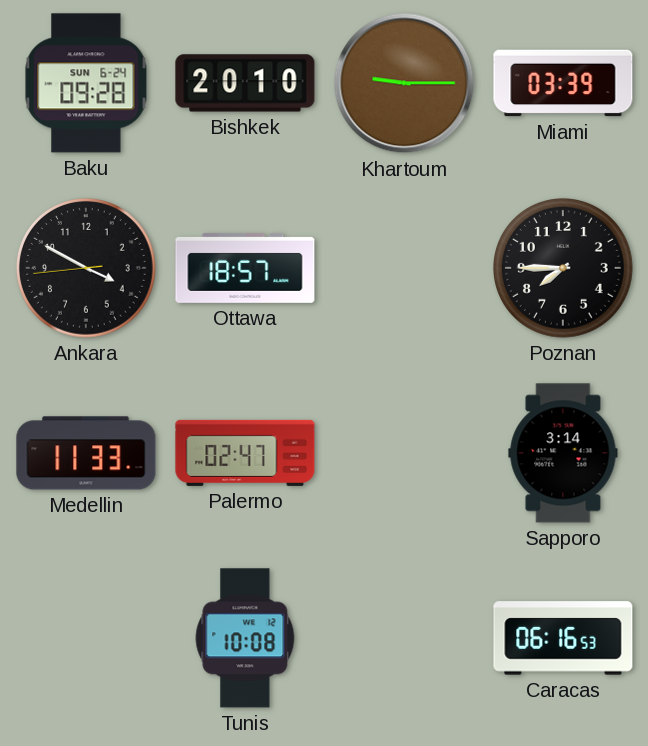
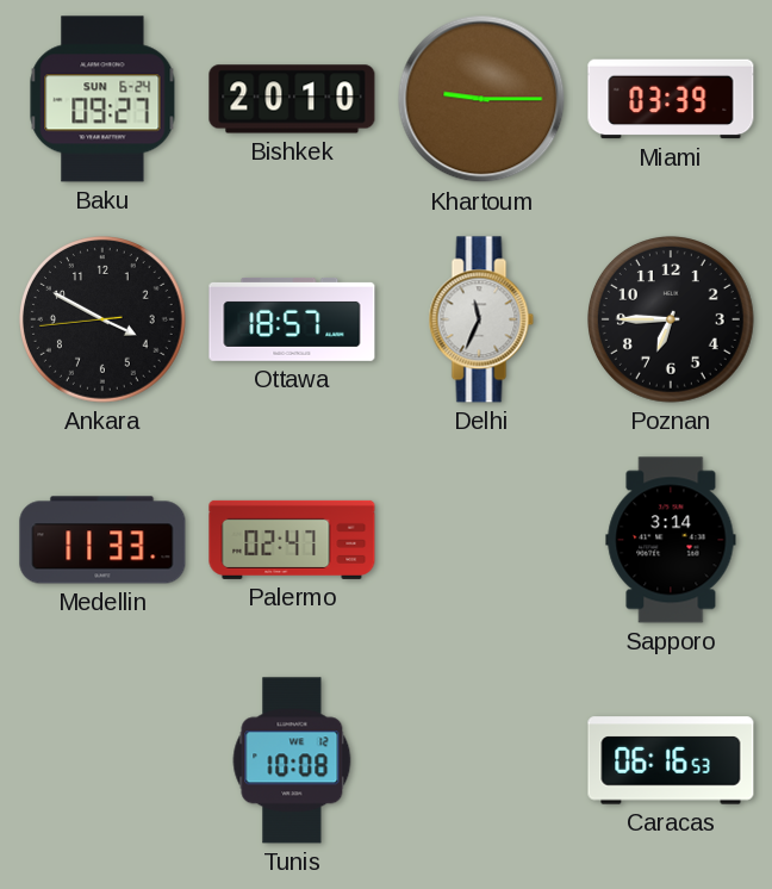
Baku: 09:28 -> 09:27 (102, 99)
Delhi: none -> 11:34 (481, 319)
Poznan: 7:45 -> 6:45 (672, 321)
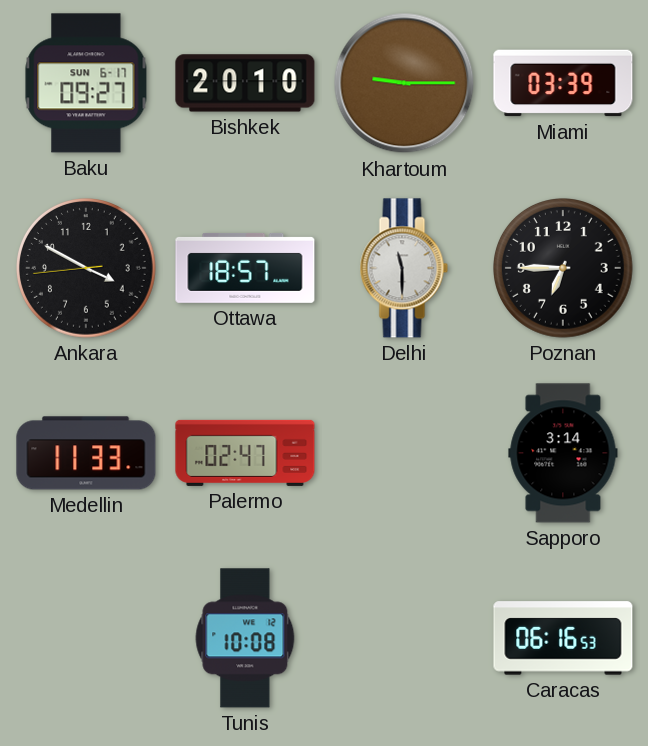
Baku date: SUN 6-24 -> SUN 6-17 (86, 83)
Delhi: 11:34 -> 11:30 (404, 268)
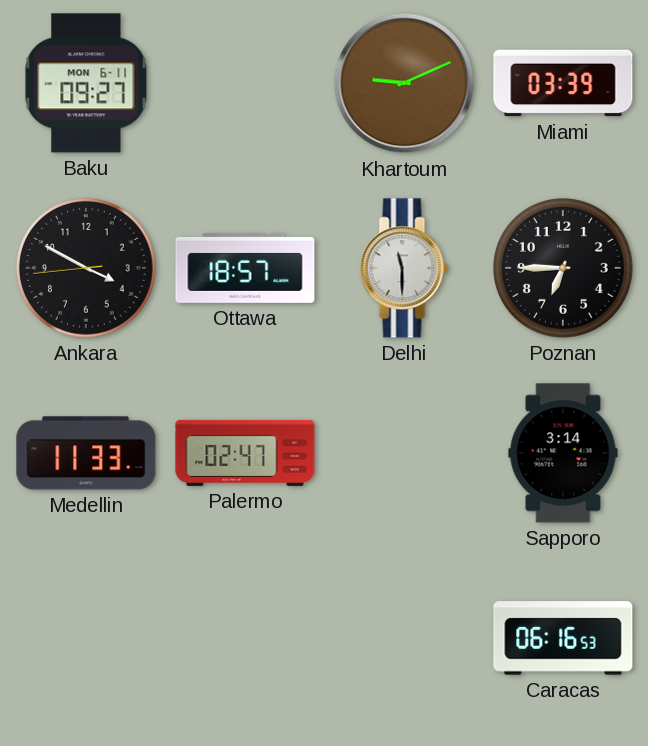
Baku date: SUN 6-17 -> MON 6-11 (86, 83)
Bishkek: 20:10 -> none (245, 83)
Khartoum: 9:15 -> 9:11 (404, 83)
Tunis: 10:08 -> none (245, 638)
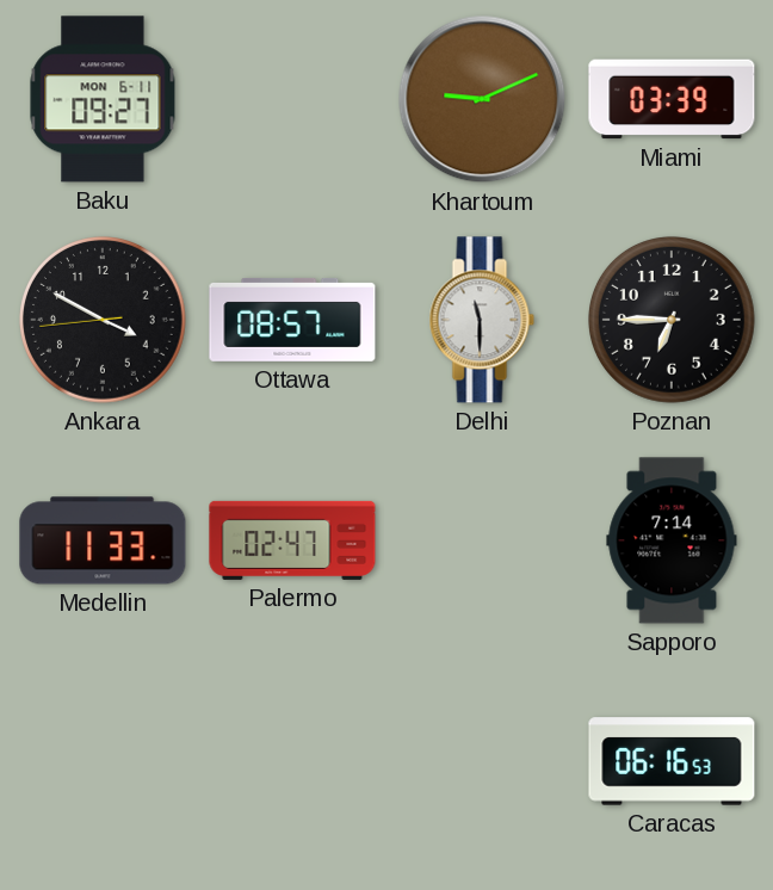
Ottawa: 18:57 -> 08:57 (292, 320)
Sapporo: 3:14 -> 7:14 (672, 540)
